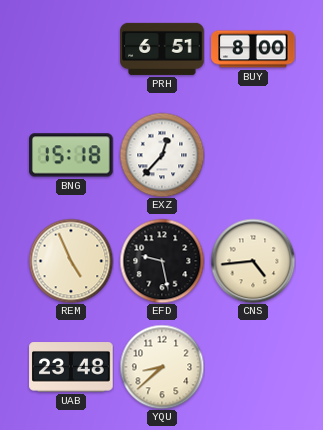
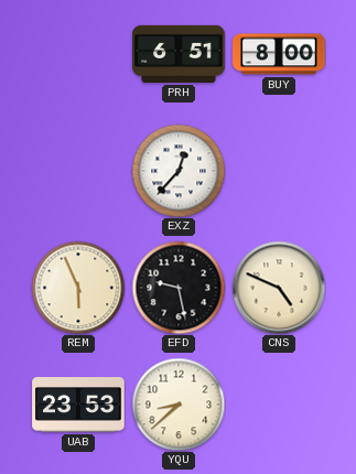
BNG: 15:18 -> none (71, 155)
REM: 4:56 -> 5:56 (78, 288)
CNS: 4:44 -> 4:49 (279, 288)
UAB: 23:48 -> 23:53 (78, 405)
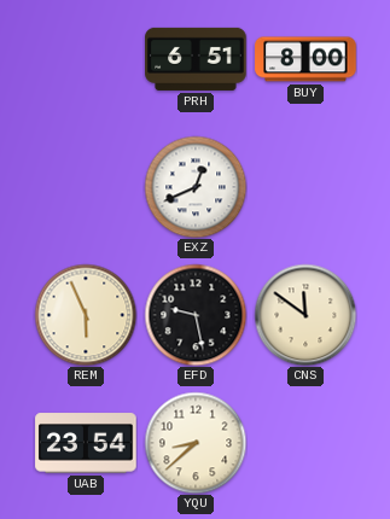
EXZ: 12:37 -> 12:41 (196, 187)
CNS: 4:49 -> 11:51 (305, 315)
UAB: 23:53 -> 23:54 (86, 443)
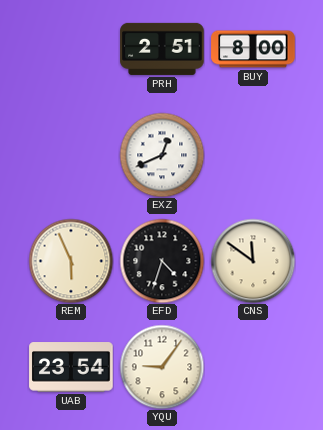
PRH: 6:51 -> 2:51 (162, 49)
EFD: 9:28 -> 4:33 (162, 261)
YQU: 8:38 -> 9:06 (162, 367)
